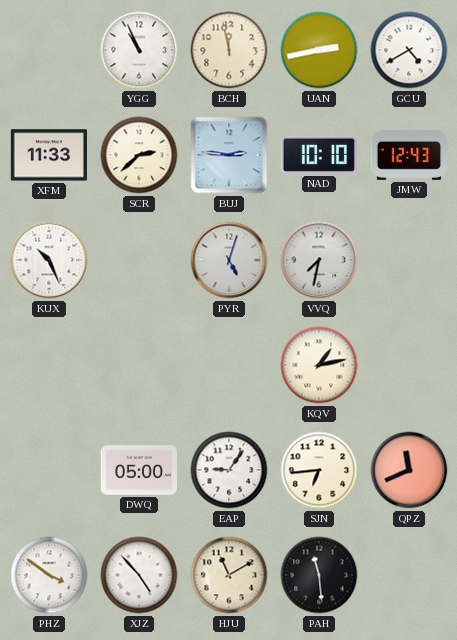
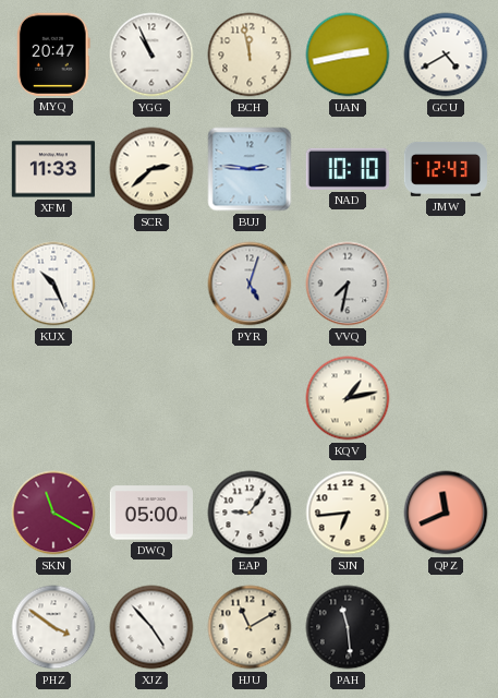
MYQ: none -> 20:47 (53, 55)
SKN: none -> 11:20 (53, 513)
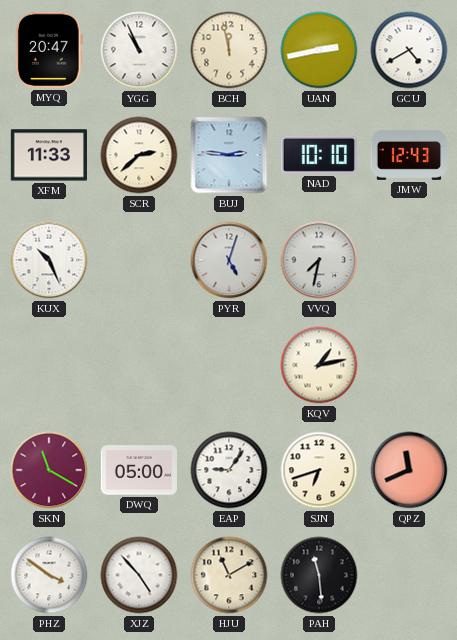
SJN: 6:44 -> 6:42 (319, 470)
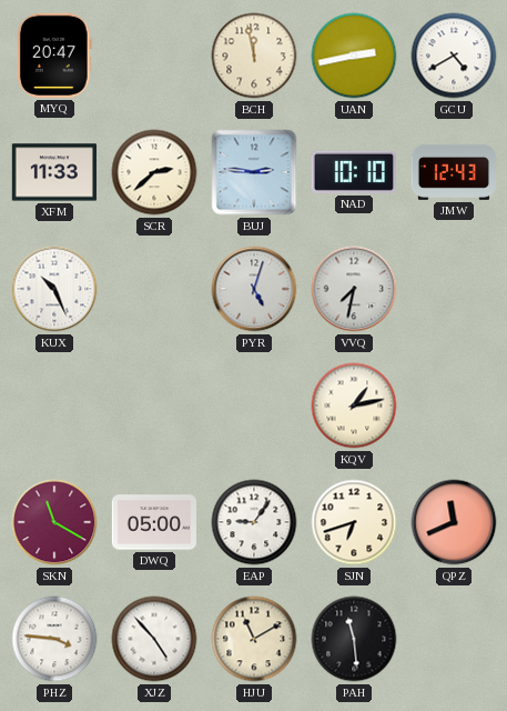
YGG: 10:56 -> none (139, 50)
PHZ: 3:51 -> 3:46 (54, 639)
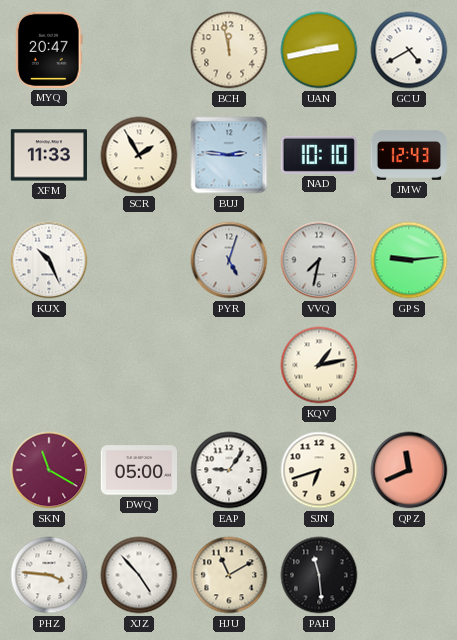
SCR: 2:38 -> 1:55 (139, 155)
GPS: none -> 9:14 (409, 260)
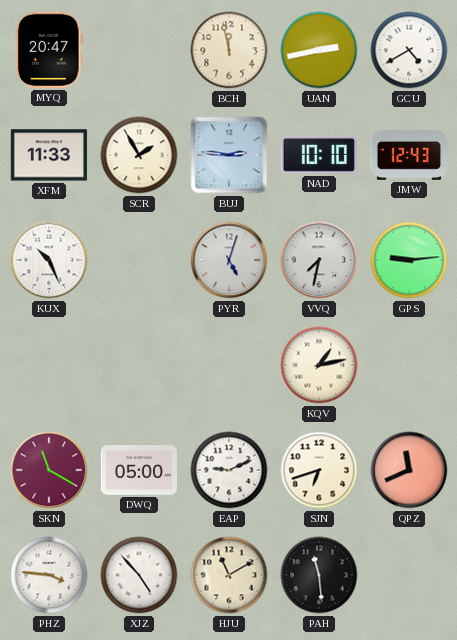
EAP: 9:06 -> 9:11 (229, 470)
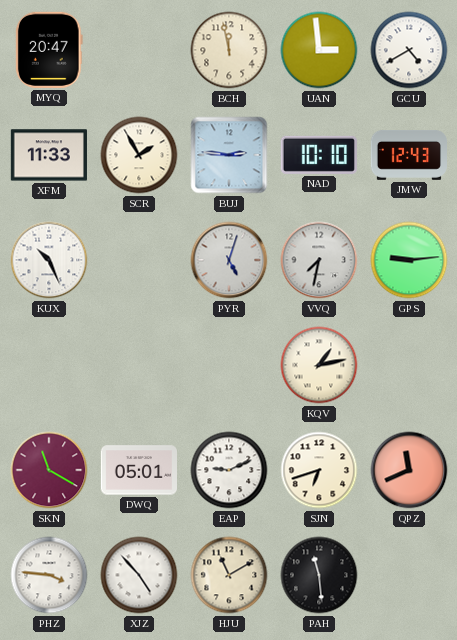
UAN: 2:43 -> 2:59 (319, 50)
DWQ: 05:00 -> 05:01 (138, 470)
